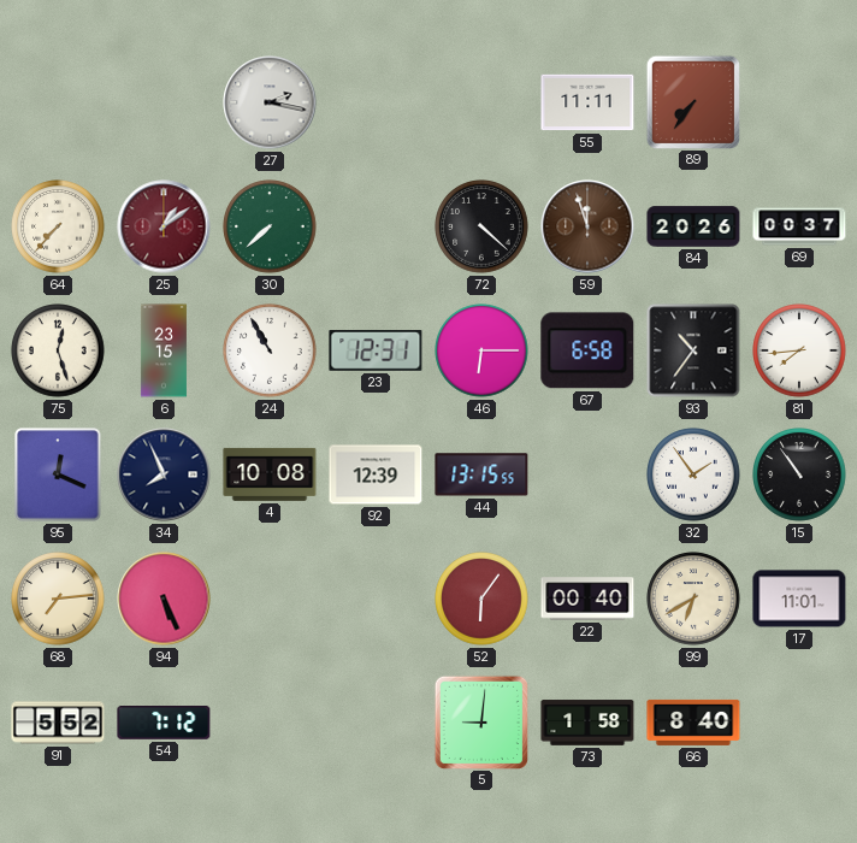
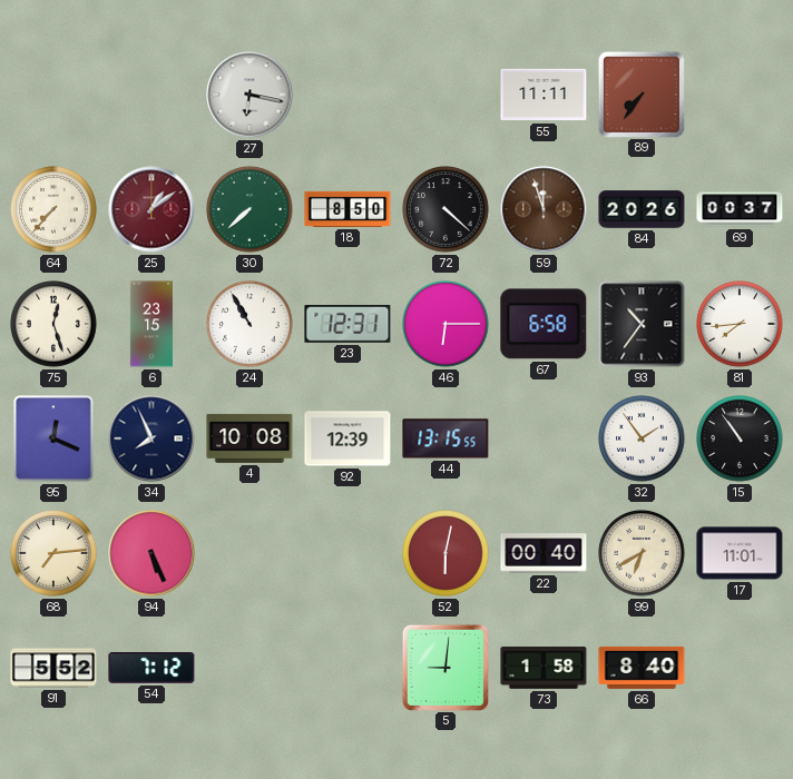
27: 2:17 -> 6:17 (249, 95)
18: none -> 8:50 (347, 209)
52: 6:06 -> 6:02 (446, 553)
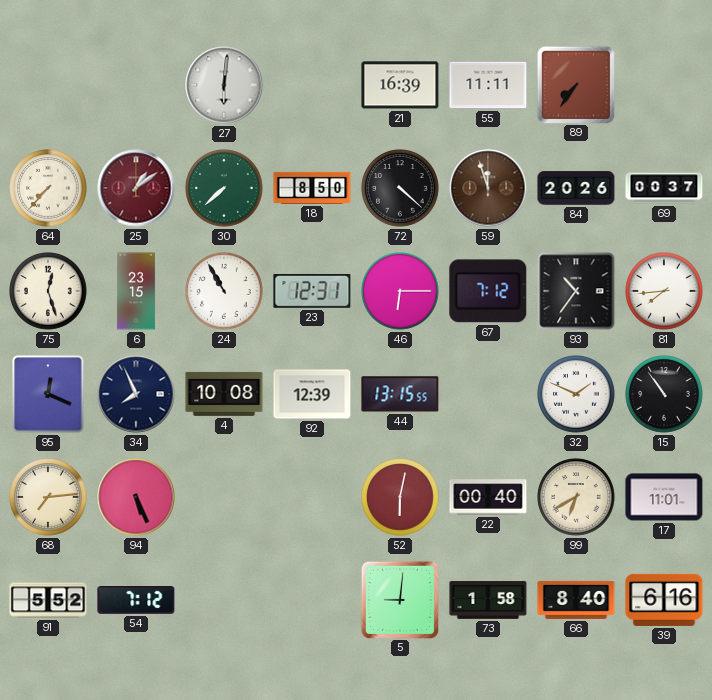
27: 6:17 -> 6:01 (224, 85)
21: none -> 16:39 (400, 85)
67: 6:58 -> 7:12 (488, 291)
32: 1:54 -> 1:49 (576, 394)
39: none -> 6:16 (664, 600)
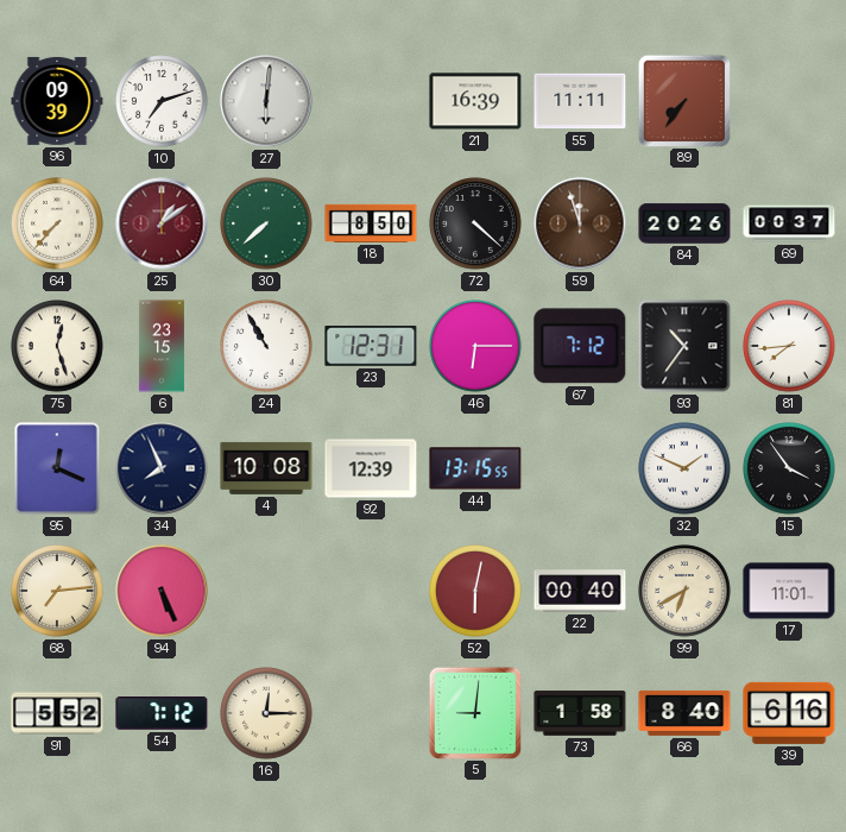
96: none -> 09:39 (57, 101)
10: none -> 7:12 (162, 101)
15: 10:54 -> 3:54 (789, 468)
16: none -> 12:15 (266, 713)
